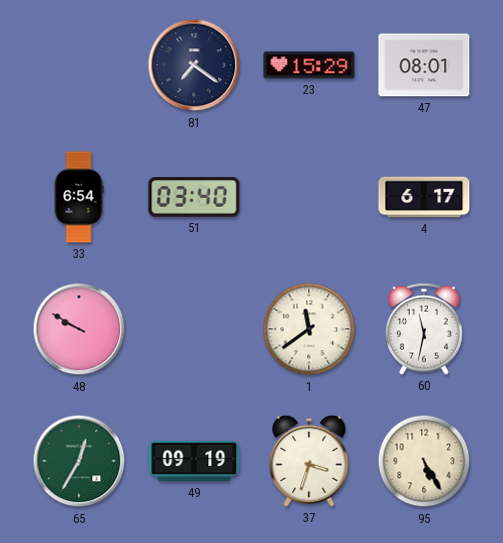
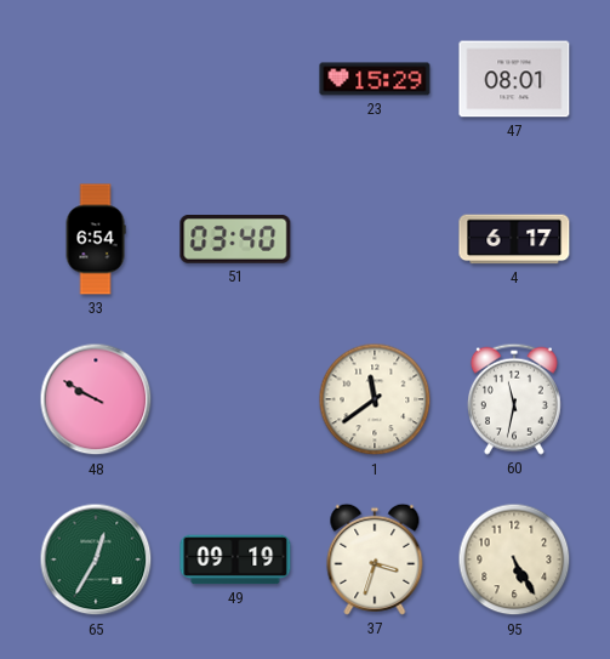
81: 7:21 -> none (194, 65)
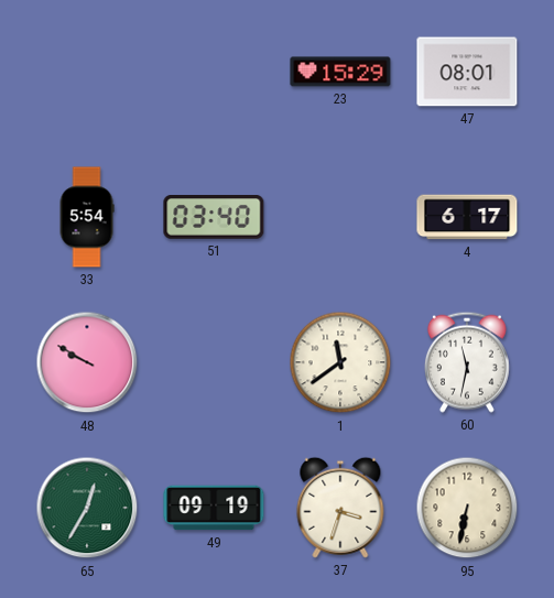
33: 6:54 -> 5:54 (87, 217)
95: 5:25 -> 6:32 (467, 508)
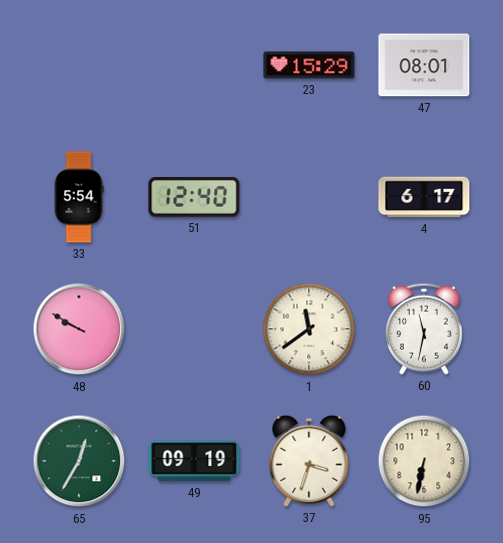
51: 03:40 -> 12:40 (194, 198)
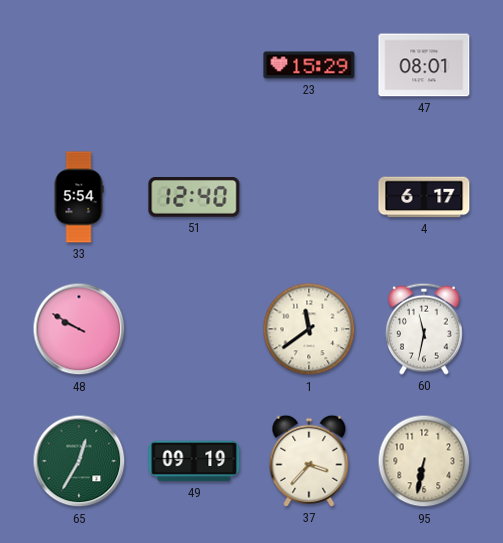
37: 3:33 -> 3:37 (309, 461)
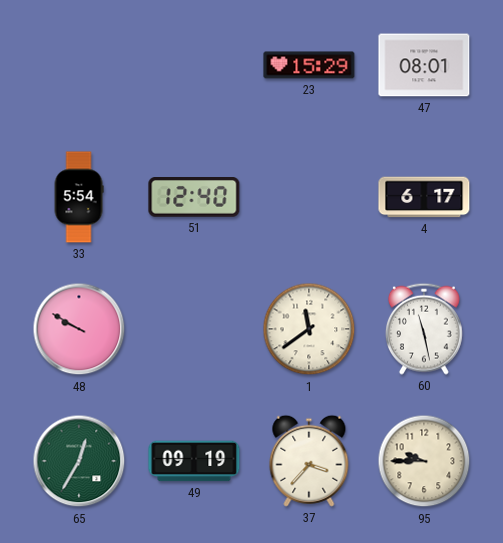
60: 11:32 -> 11:28 (424, 329)
95: 6:32 -> 9:45 (424, 461)
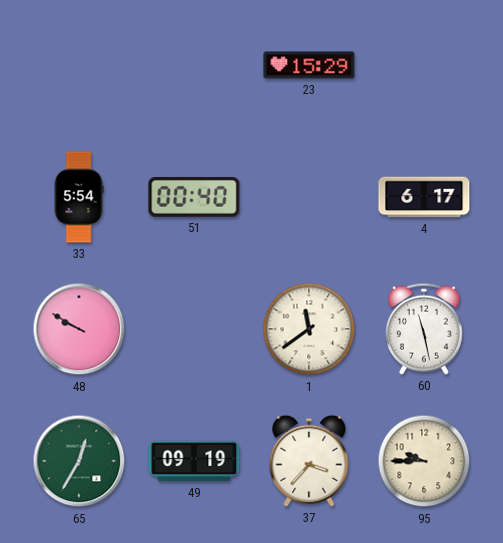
47: 08:01 -> none (424, 65)
51: 12:40 -> 00:40 (194, 198)
